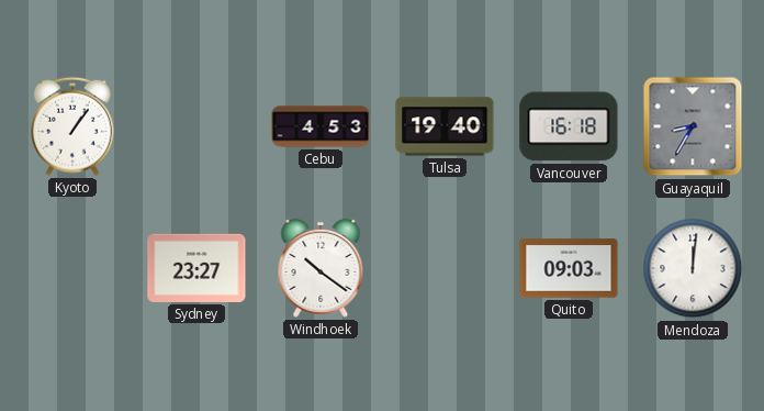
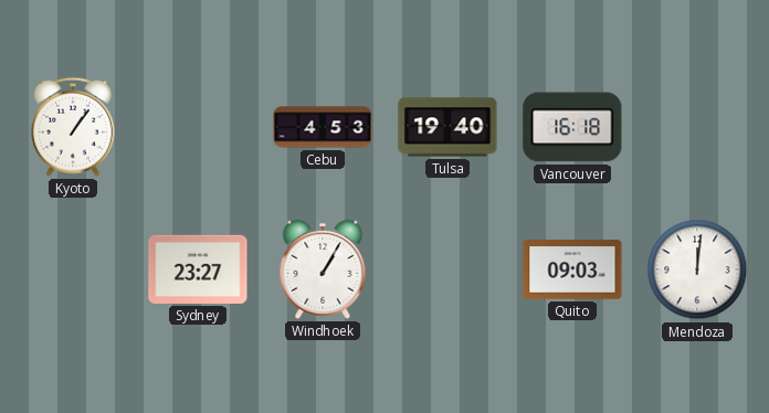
Guayaquil: 8:35 -> none (693, 126)
Windhoek: 10:21 -> 1:05 (323, 269)
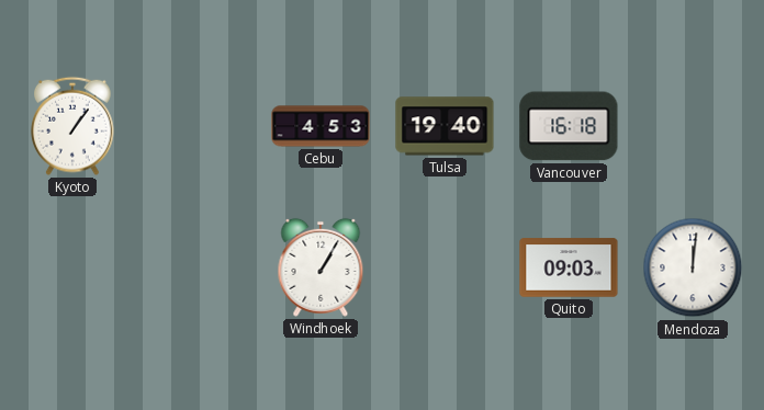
Sydney: 23:27 -> none (198, 269)
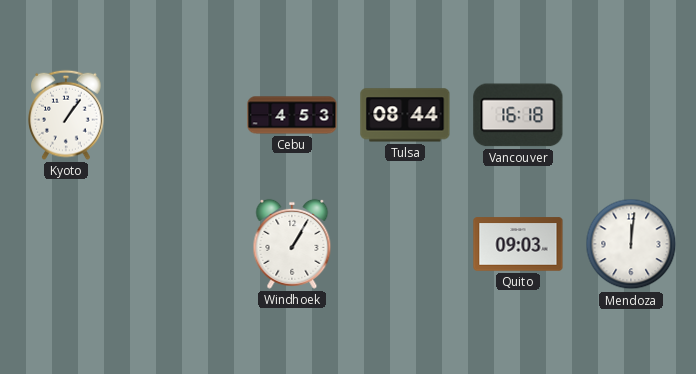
Tulsa: 19:40 -> 08:44 (405, 115)
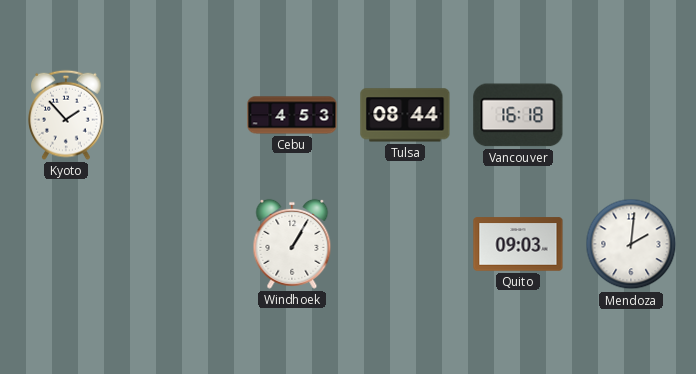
Kyoto: 1:06 -> 1:53 (67, 115)
Mendoza: 12:01 -> 2:01 (631, 244)
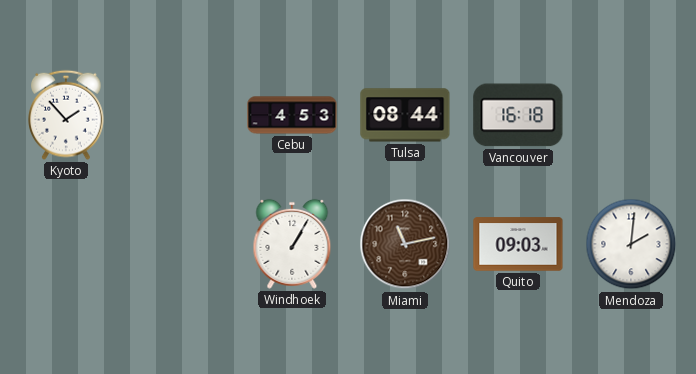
Miami: none -> 11:13 (405, 244)
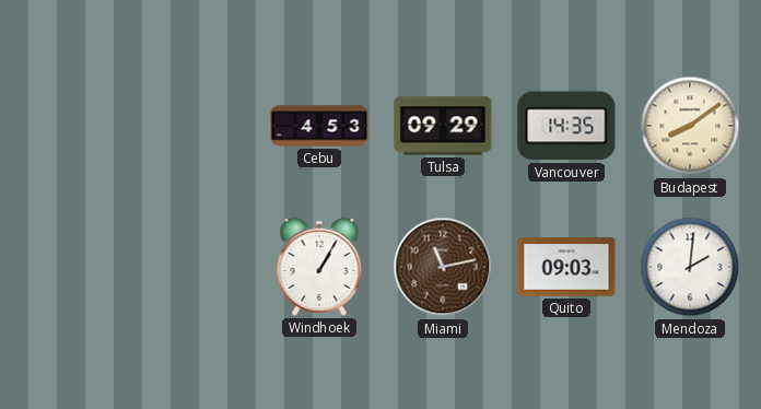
Kyoto: 1:53 -> none (67, 115)
Tulsa: 08:44 -> 09:29 (443, 126)
Vancouver: 16:18 -> 14:35 (566, 126)
Budapest: none -> 8:09 (690, 126)
